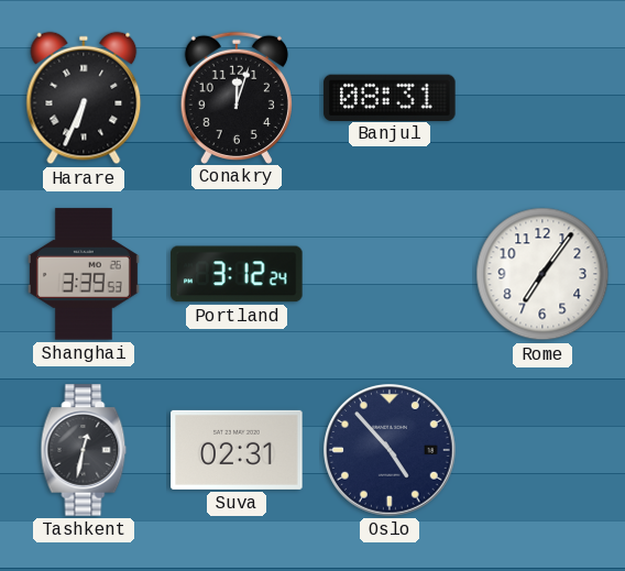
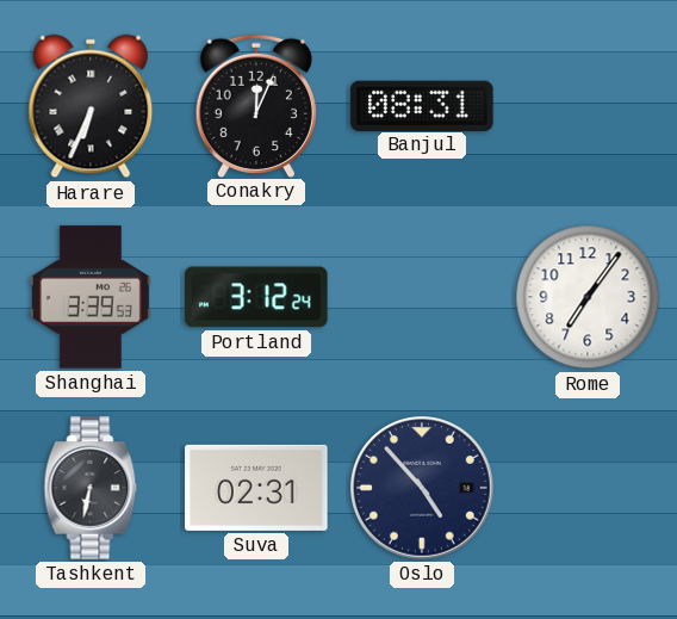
Conakry: 12:03 -> 12:04 (256, 105)
Tashkent: 12:32 -> 6:32 (91, 488)
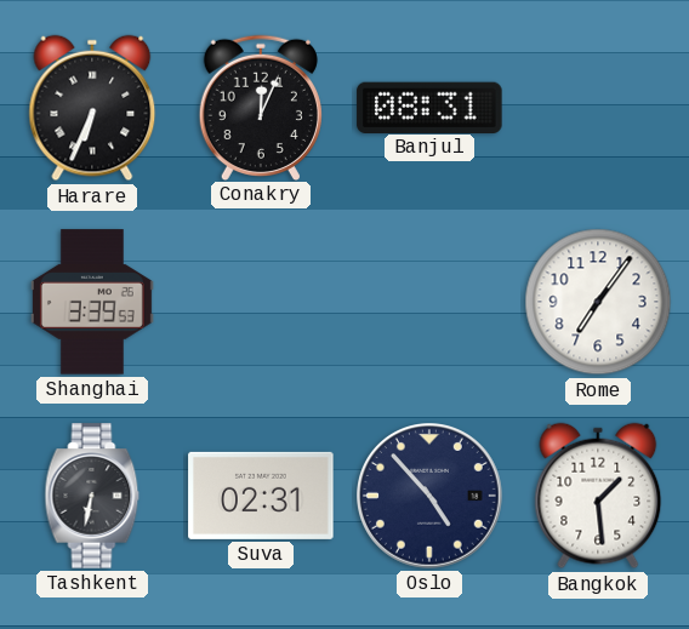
Portland: 3:12 -> none (256, 297)
Bangkok: none -> 1:29 (598, 496)
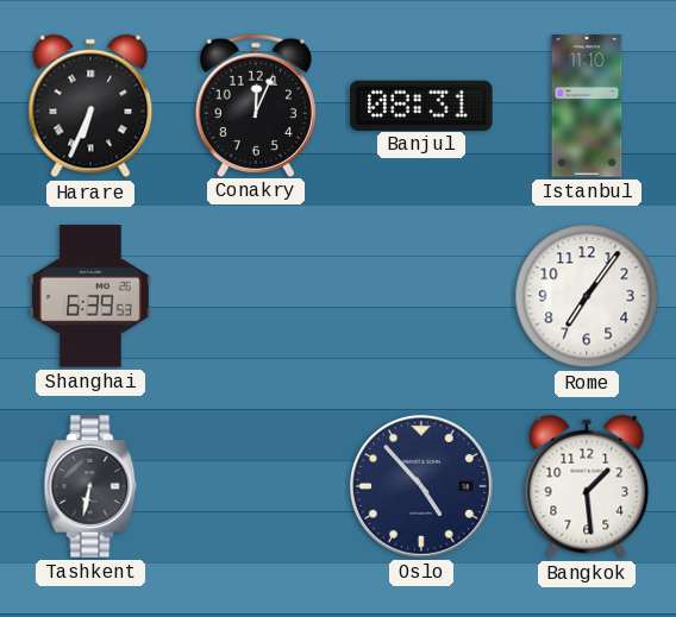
Istanbul: none -> 11:10 (587, 106)
Shanghai: 3:39 -> 6:39 (90, 296)
Suva: 02:31 -> none (261, 496)
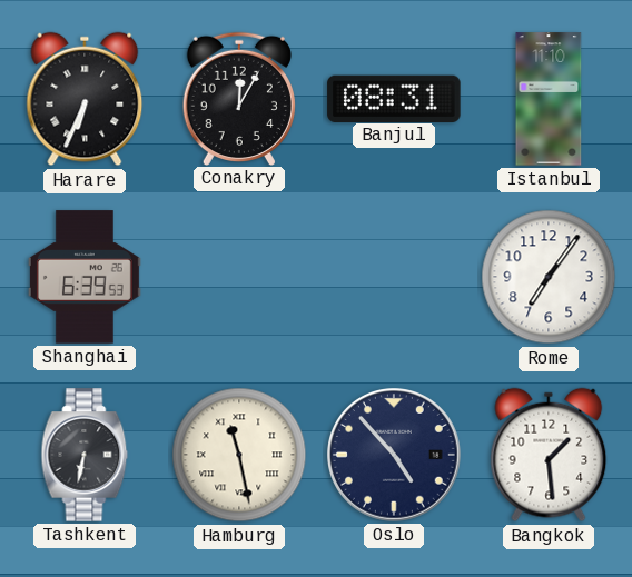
Conakry: 12:04 -> 12:05 (239, 98)
Hamburg: none -> 11:28 (239, 455)
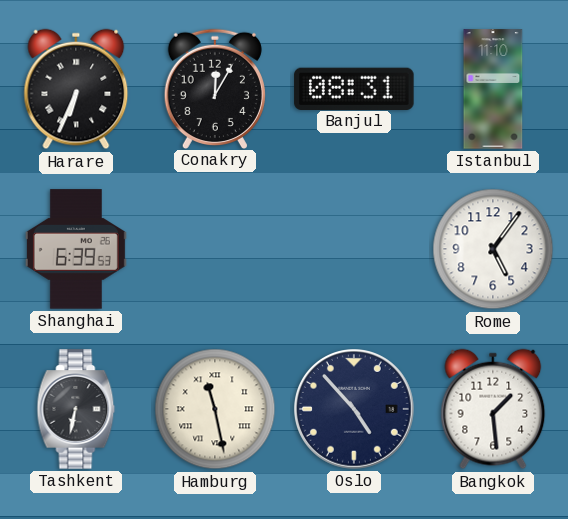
Rome: 7:06 -> 5:06 (493, 249)
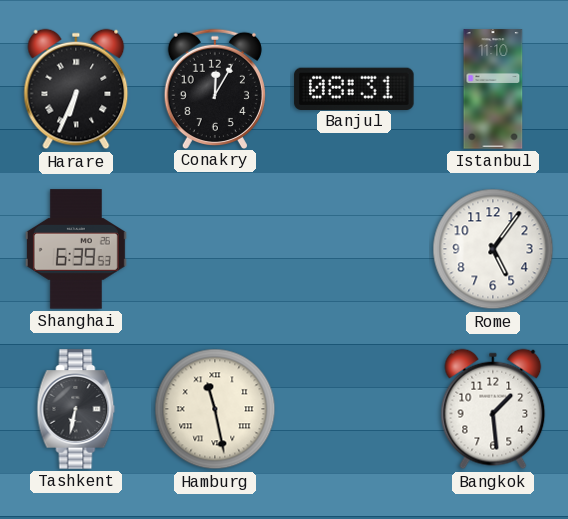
Oslo: 4:53 -> none (355, 410)
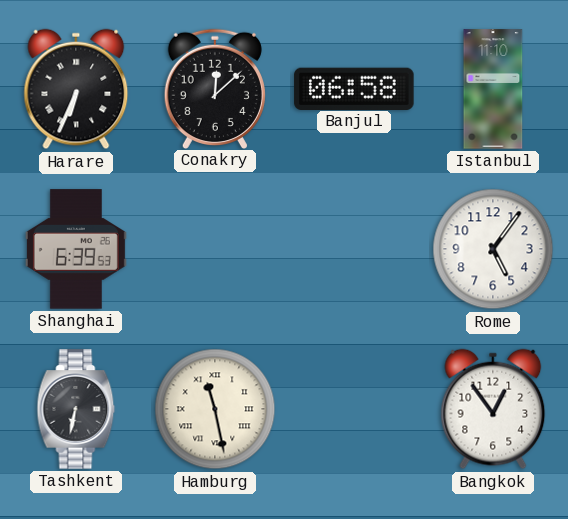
Conakry: 12:05 -> 12:08 (215, 88)
Banjul: 08:31 -> 06:58 (354, 88)
Bangkok: 1:29 -> 12:54 (493, 409)
